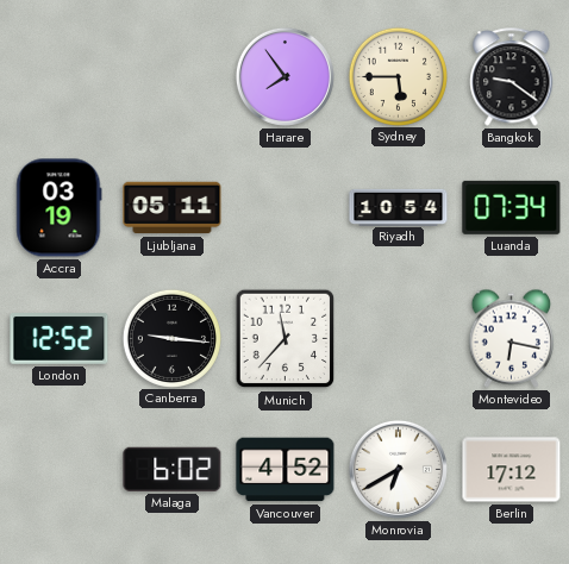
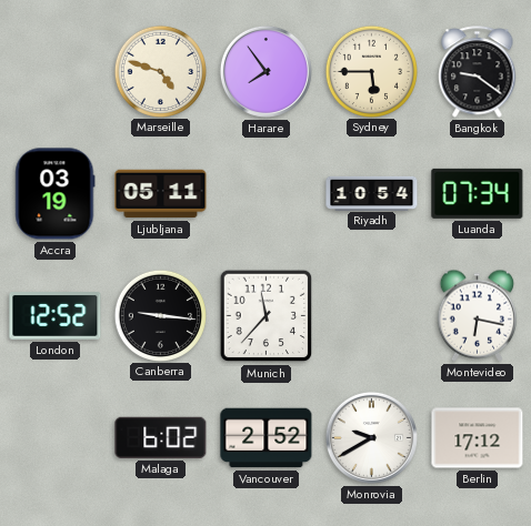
Marseille: none -> 4:48 (160, 71)
Vancouver: 4:52 -> 2:52 (267, 438)
Monrovia: 6:40 -> 9:40 (371, 437)
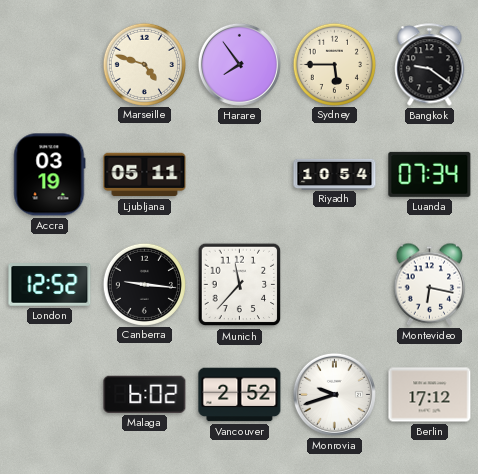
Monrovia: 9:40 -> 9:42 (334, 394)
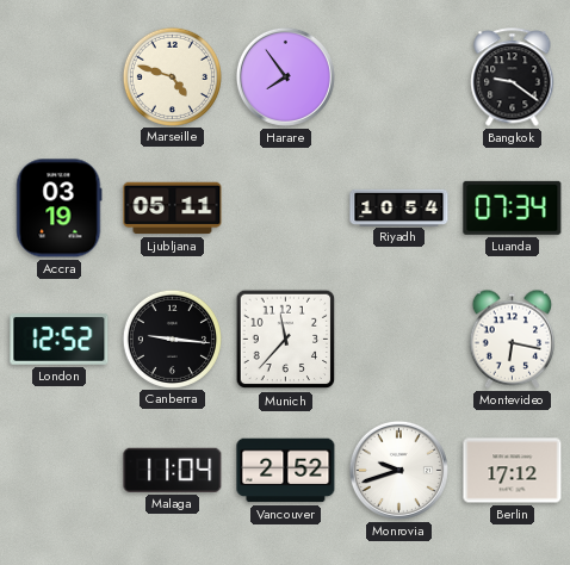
Sydney: 5:45 -> none (334, 64)
Malaga: 6:02 -> 11:04 (173, 470)
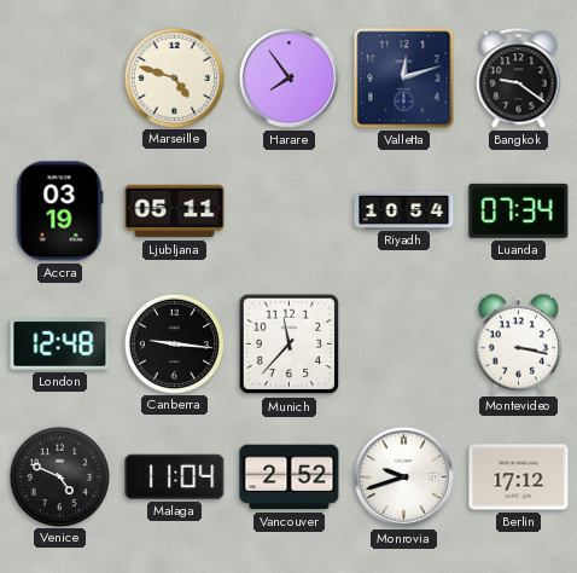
Valletta: none -> 12:12 (404, 79)
London: 12:52 -> 12:48 (60, 345)
Montevideo: 6:17 -> 3:17 (519, 343)
Venice: none -> 4:49 (59, 476)
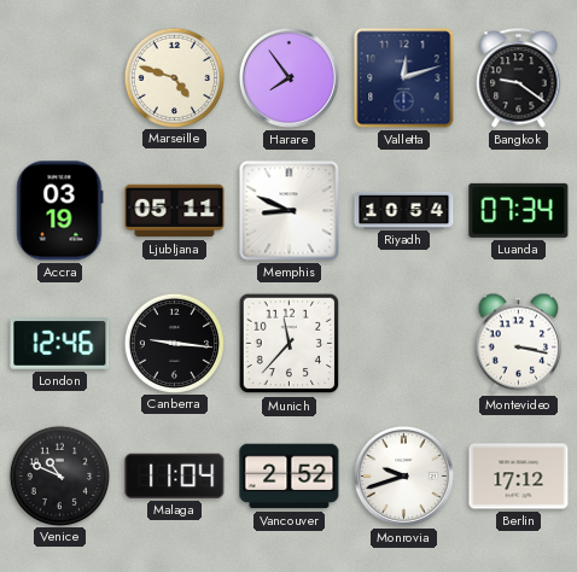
Memphis: none -> 8:49 (290, 211)
London: 12:48 -> 12:46 (60, 344)
Venice: 4:49 -> 10:49 (59, 475)
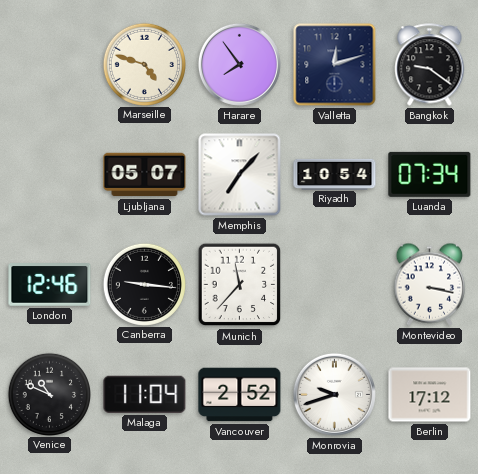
Accra: 03:19 -> none (60, 211)
Ljubljana: 05:11 -> 05:07 (145, 175)
Memphis: 8:49 -> 7:07 (240, 175)
